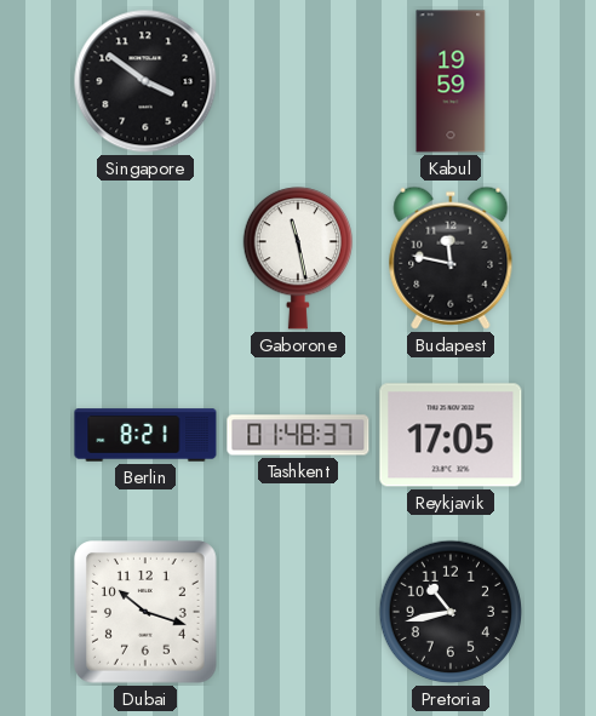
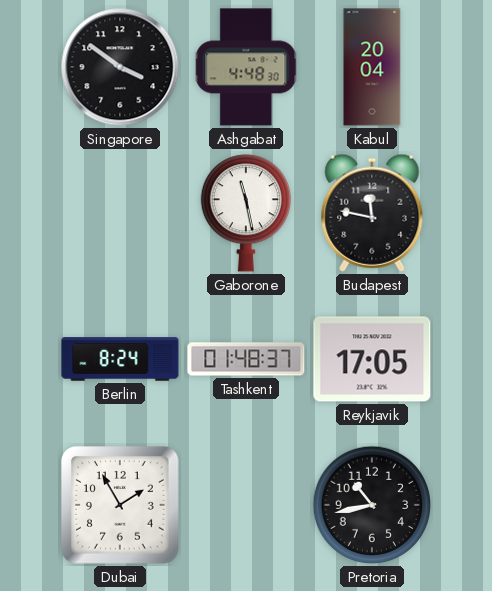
Ashgabat: none -> 4:48 (247, 67)
Kabul: 19:59 -> 20:04 (372, 67)
Berlin: 8:21 -> 8:24 (120, 359)
Dubai: 10:18 -> 1:55 (121, 506)
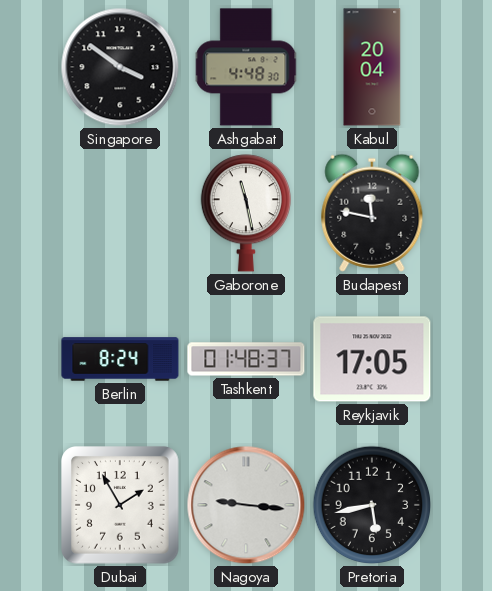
Nagoya: none -> 9:16 (246, 505)
Pretoria: 10:43 -> 5:43 (372, 505)
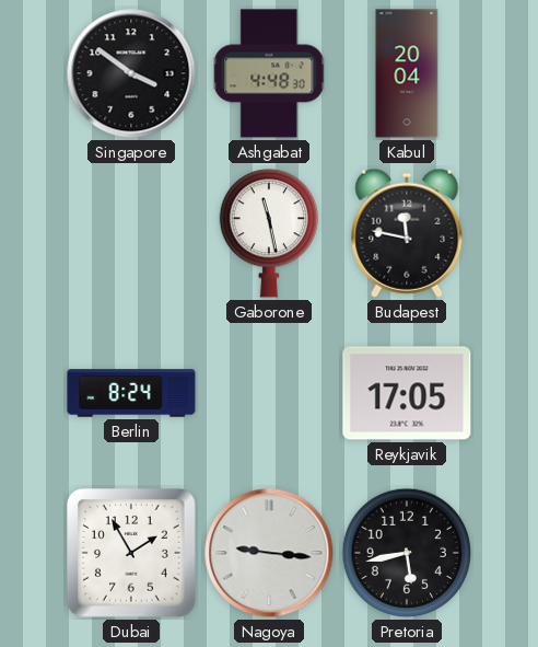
Tashkent: 01:48 -> none (246, 359)
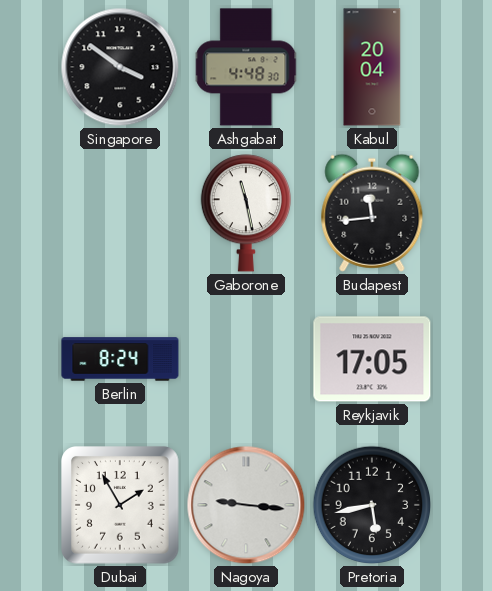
Budapest: 11:47 -> 11:44 (372, 213)
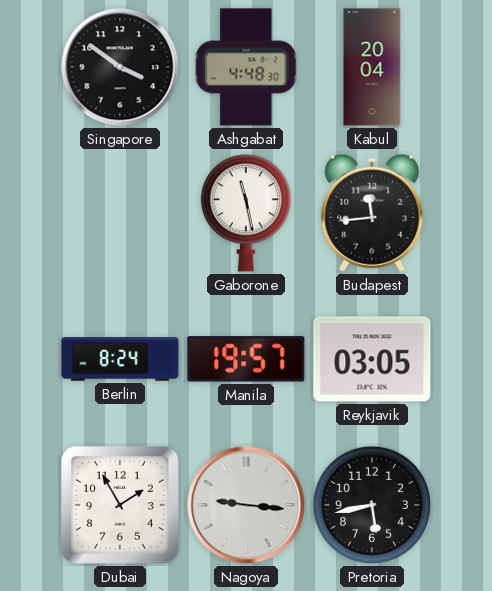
Manila: none -> 19:57 (246, 359)
Reykjavik: 17:05 -> 03:05 (372, 359)
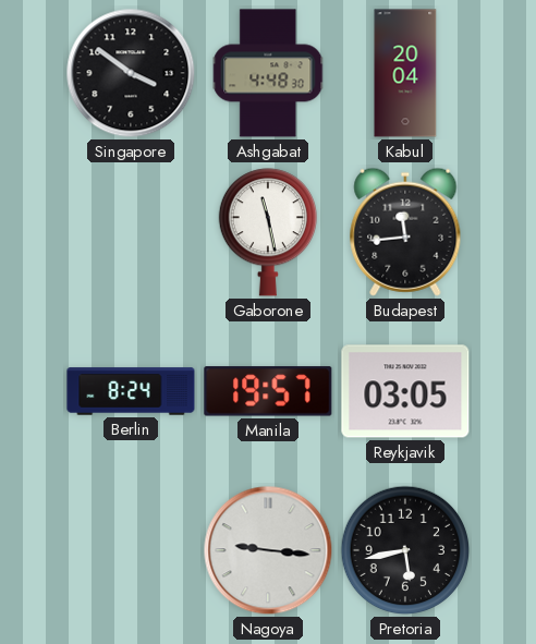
Dubai: 1:55 -> none (121, 506)
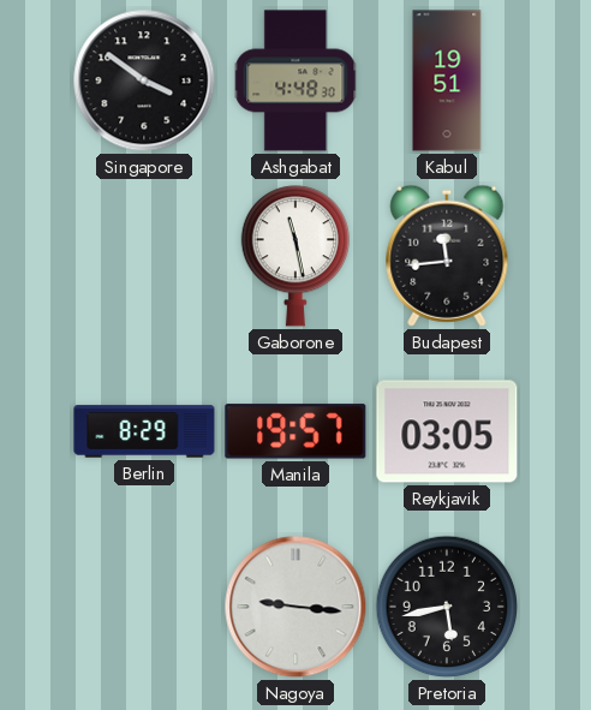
Kabul: 20:04 -> 19:51 (447, 80)
Berlin: 8:24 -> 8:29 (144, 431)
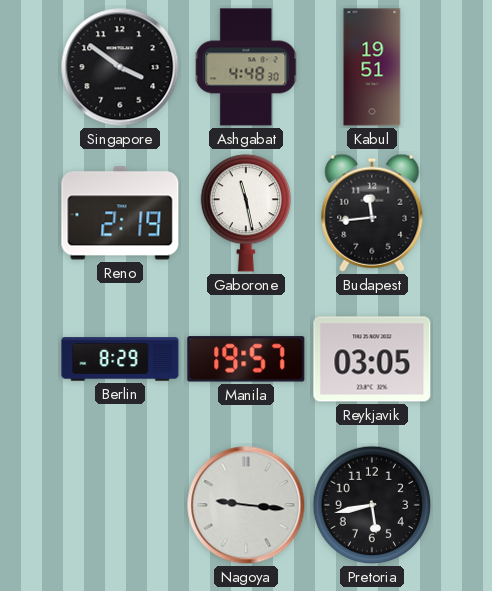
Reno: none -> 2:19 (120, 213)
